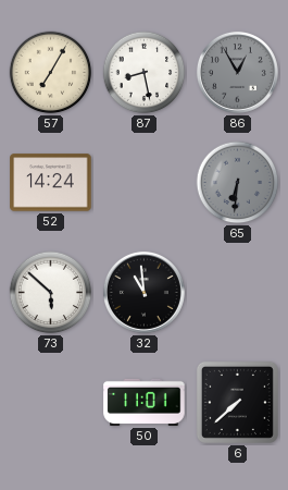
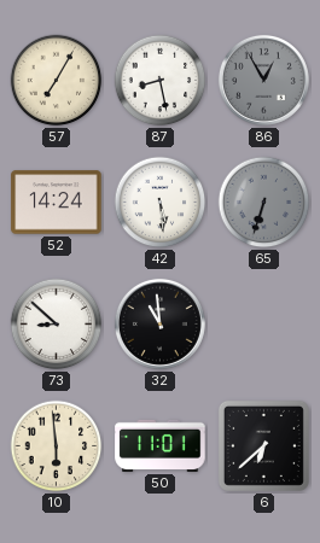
42: none -> 5:29 (161, 203)
65: 6:31 -> 6:33 (264, 203)
73: 5:52 -> 8:52 (57, 325)
10: none -> 5:59 (57, 446)
6: 7:38 -> 6:38 (263, 445)
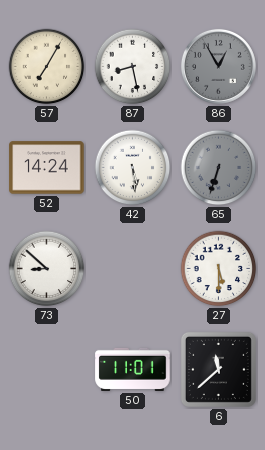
32: 10:59 -> none (159, 323)
27: none -> 5:30 (219, 269)
10: 5:59 -> none (57, 446)
6: 6:38 -> 11:38 (218, 369)
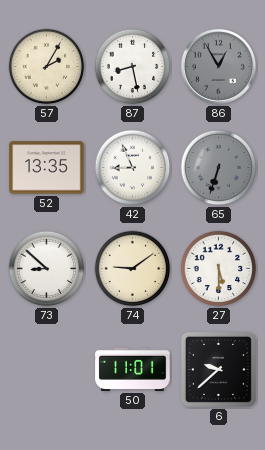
57: 7:05 -> 2:05 (47, 67)
52: 14:24 -> 13:35 (47, 168)
42: 5:29 -> 8:56 (133, 168)
74: none -> 9:09 (133, 269)
6: 11:38 -> 9:38 (218, 369)
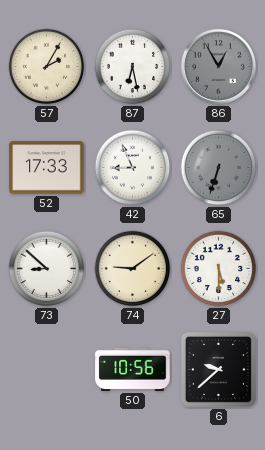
87: 8:28 -> 6:28 (133, 67)
52: 13:35 -> 17:33 (47, 168)
50: 11:01 -> 10:56 (133, 369)
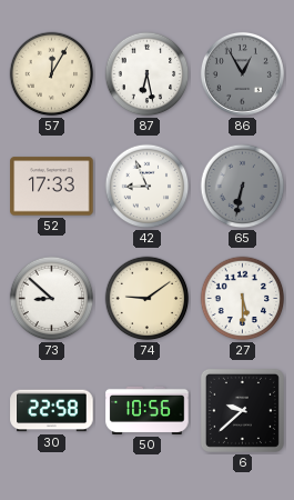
57: 2:05 -> 12:05 (52, 74)
65: 6:33 -> 6:32 (243, 187)
30: none -> 22:58 (52, 411)
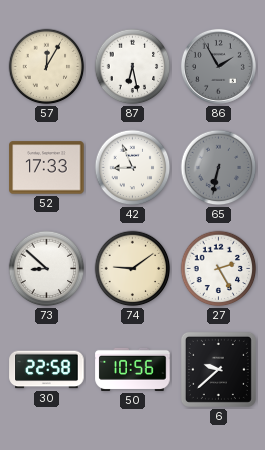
86: 12:55 -> 1:55 (218, 66)
27: 5:30 -> 2:25 (219, 269)
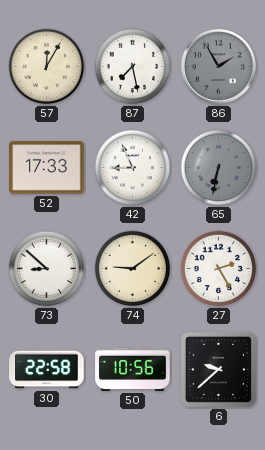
87: 6:28 -> 7:28 (133, 67)
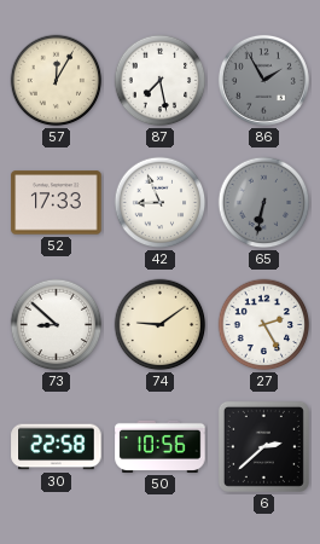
6: 9:38 -> 2:38 (263, 446)
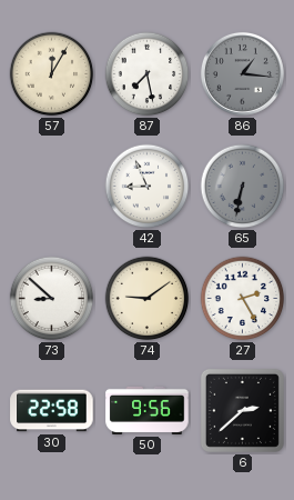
86: 1:55 -> 1:16 (242, 73)
52: 17:33 -> none (57, 203)
50: 10:56 -> 9:56 (148, 410)
